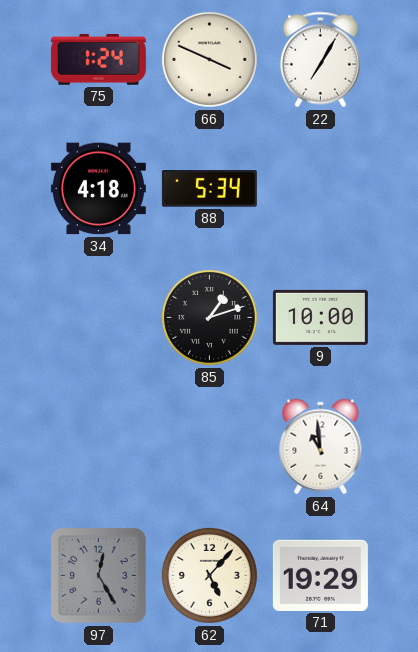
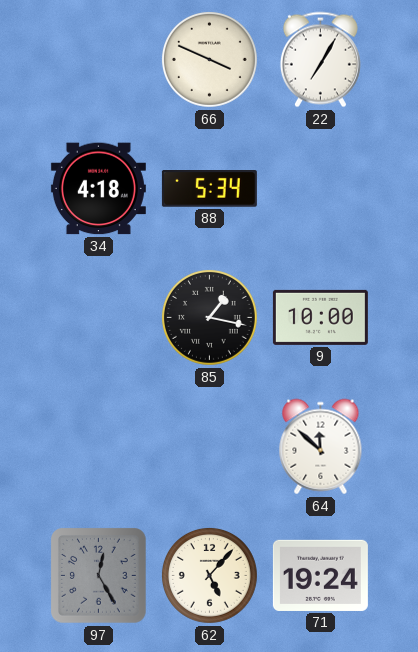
75: 1:24 -> none (98, 59)
85: 1:12 -> 1:17 (209, 317)
64: 10:59 -> 11:52 (321, 447)
71: 19:29 -> 19:24 (320, 575)
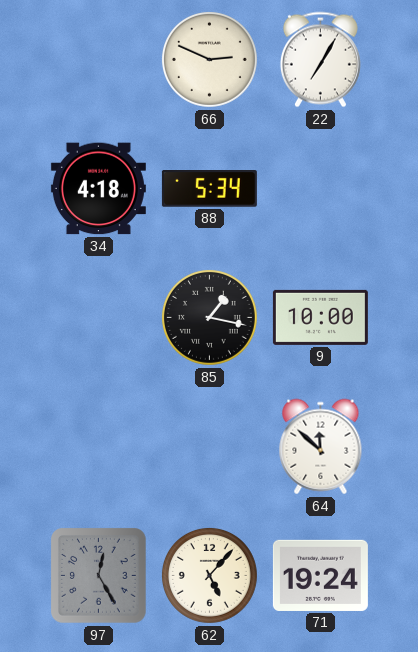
66: 3:49 -> 2:49 (209, 59)
